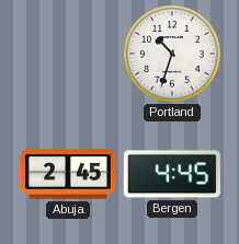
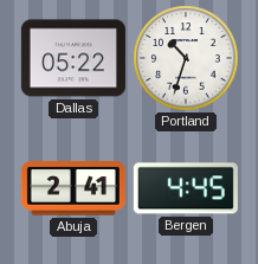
Dallas: none -> 05:22 (73, 58)
Abuja: 2:45 -> 2:41 (73, 188)
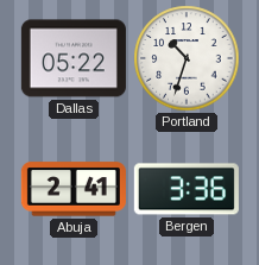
Bergen: 4:45 -> 3:36 (187, 189)
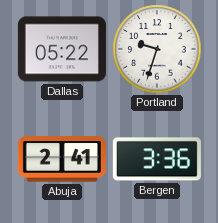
Portland: 10:33 -> 9:33 (157, 49)
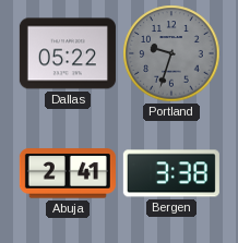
Portland dial: white -> grey (171, 53)
Bergen: 3:36 -> 3:38 (171, 173)
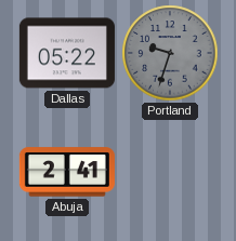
Bergen: 3:38 -> none (171, 173)
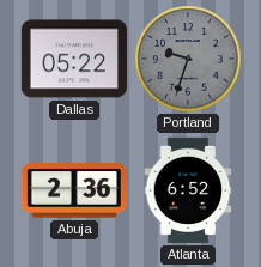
Abuja: 2:41 -> 2:36 (74, 190)
Atlanta: none -> 6:52 (188, 190)
